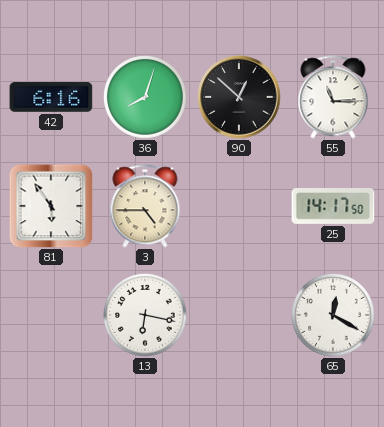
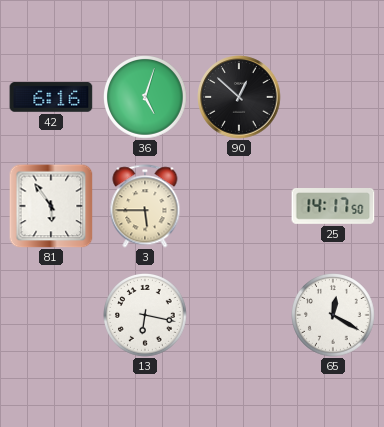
36: 8:03 -> 5:03 (146, 98)
55: 11:15 -> none (333, 97)
3: 4:45 -> 5:45 (145, 206)
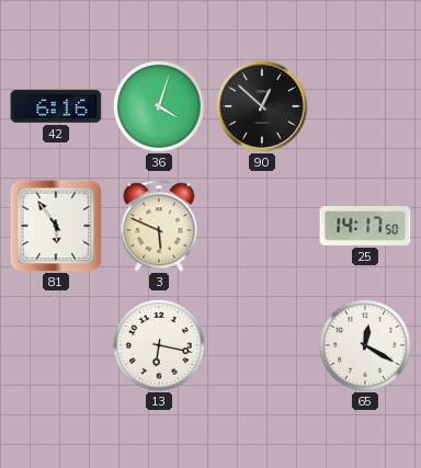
36: 5:03 -> 4:03 (160, 107)
3: 5:45 -> 5:49 (159, 226)
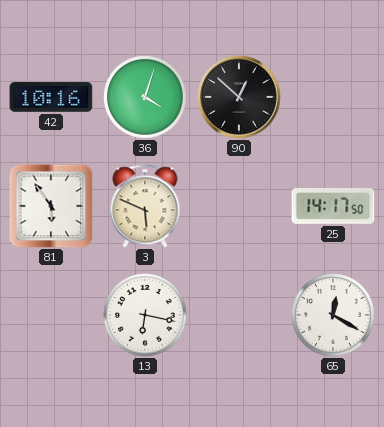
42: 6:16 -> 10:16 (51, 97)
